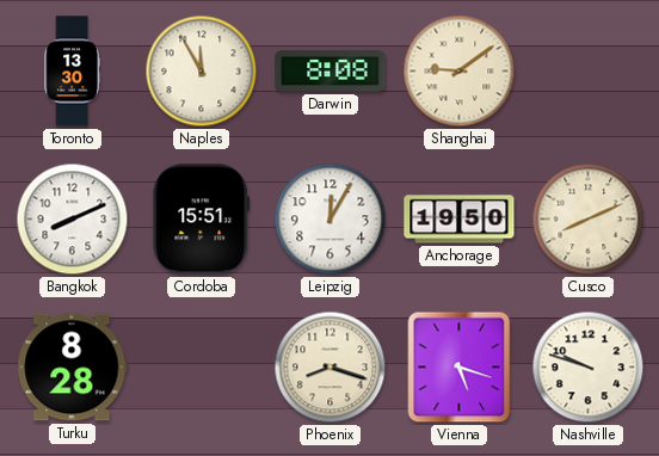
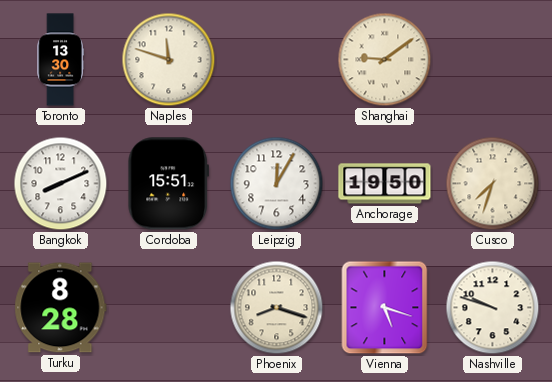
Naples: 11:55 -> 11:48 (169, 60)
Darwin: 8:08 -> none (331, 72)
Cusco: 8:11 -> 7:33 (493, 184)
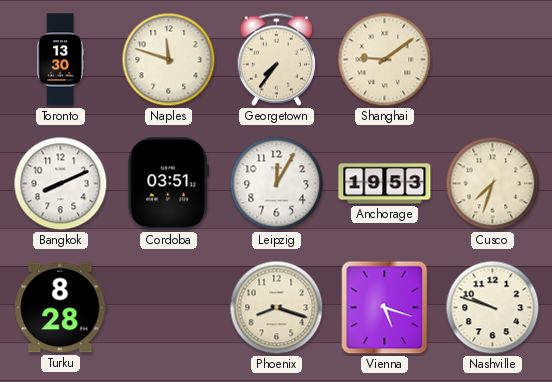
Georgetown: none -> 7:36 (276, 59)
Cordoba: 15:51 -> 03:51 (169, 184)
Anchorage: 19:50 -> 19:53 (385, 184)
